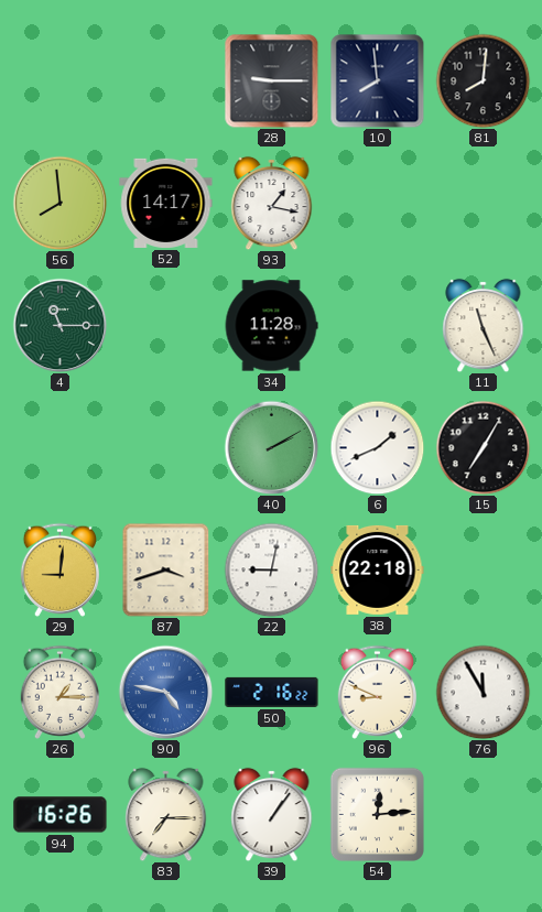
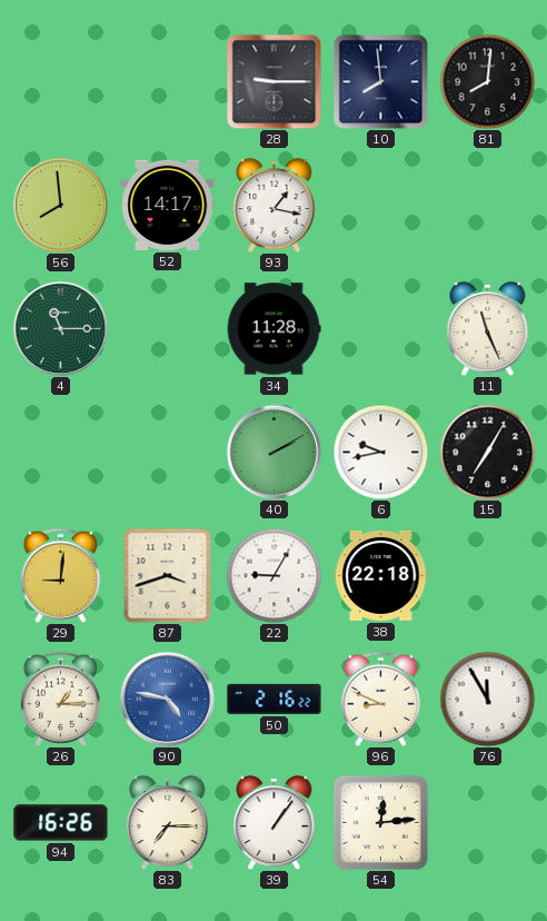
6: 1:41 -> 9:43 (380, 452)
22: 9:02 -> 9:05 (273, 575)
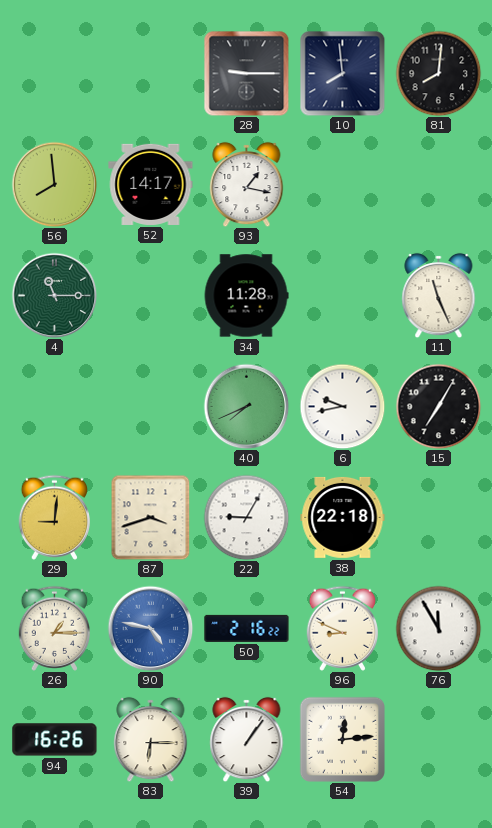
40: 2:10 -> 7:41 (246, 406)
83: 7:15 -> 6:15 (151, 739)
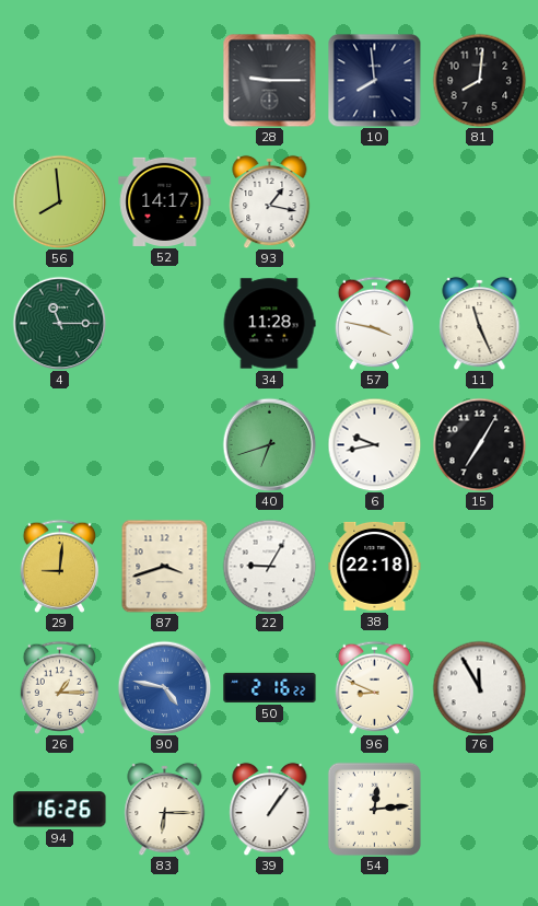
57: none -> 3:47 (374, 323)
40: 7:41 -> 6:42 (269, 444)
